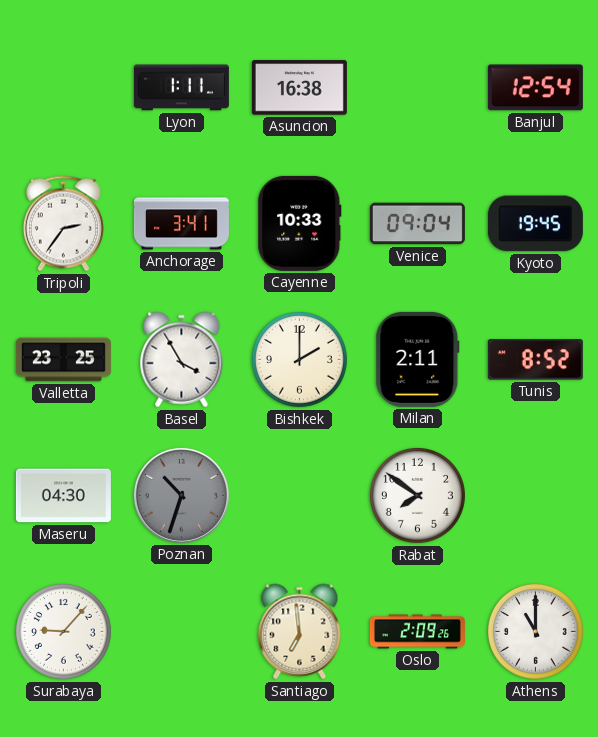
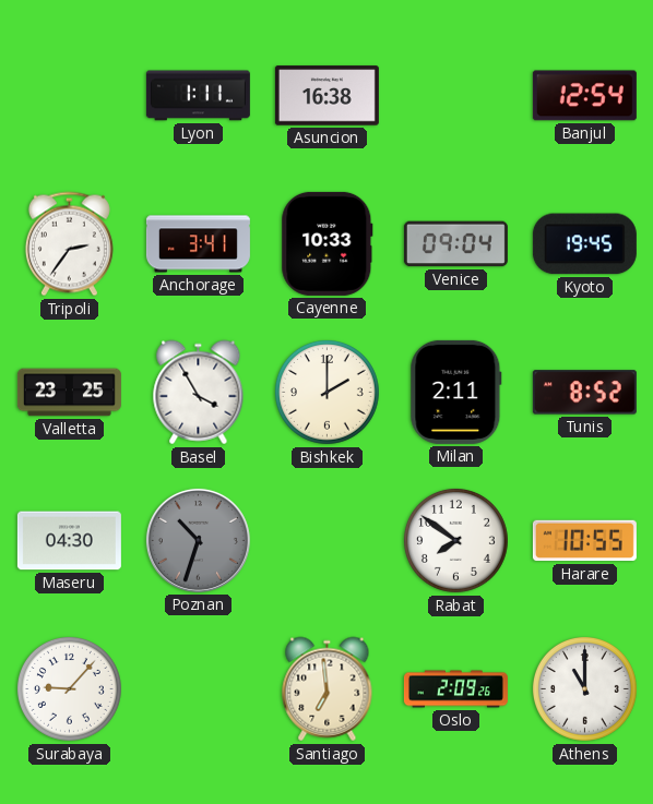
Harare: none -> 10:55 (584, 541)
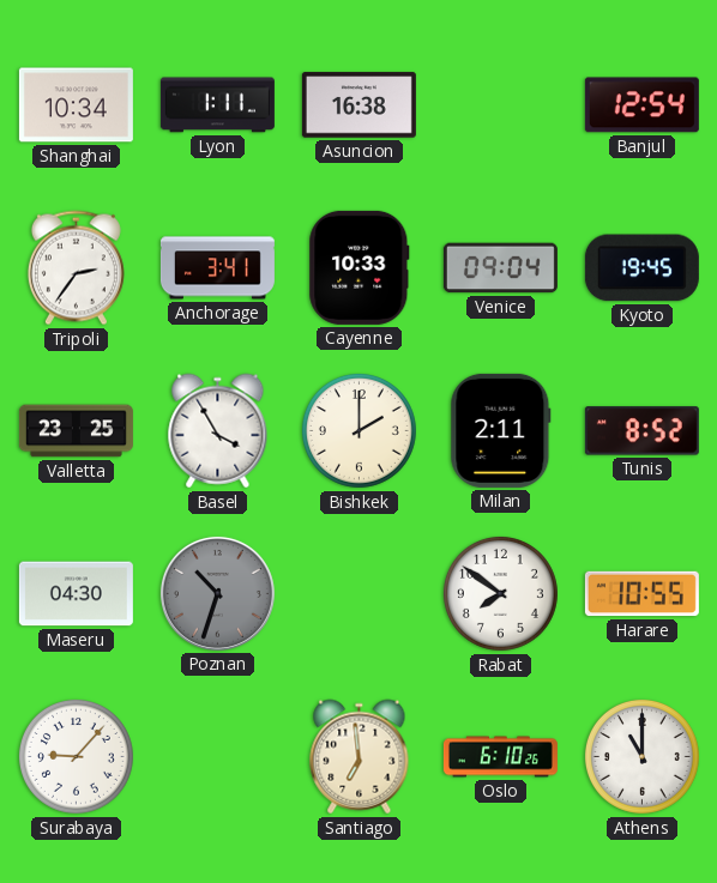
Shanghai: none -> 10:34 (76, 105)
Oslo: 2:09 -> 6:10 (500, 757)
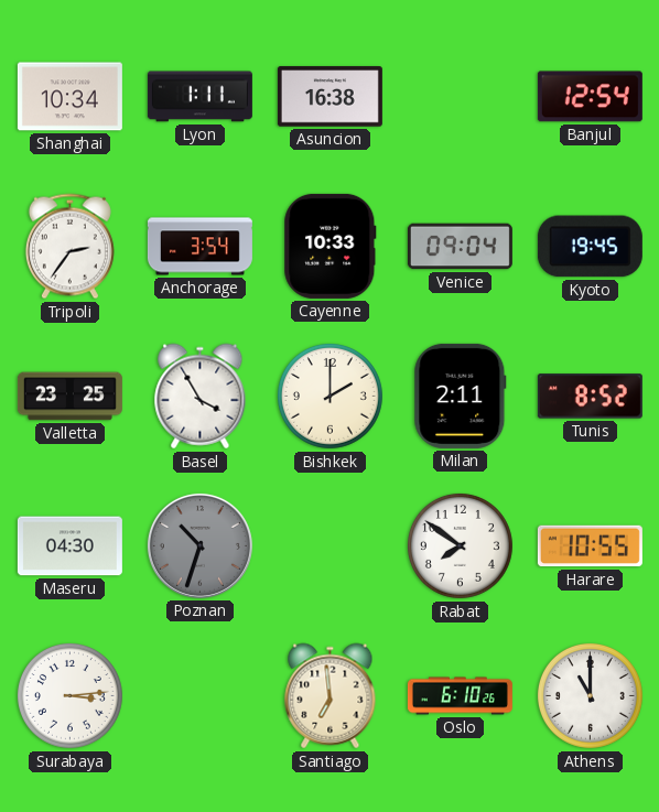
Anchorage: 3:41 -> 3:54 (199, 247)
Surabaya: 9:07 -> 3:14 (69, 695)
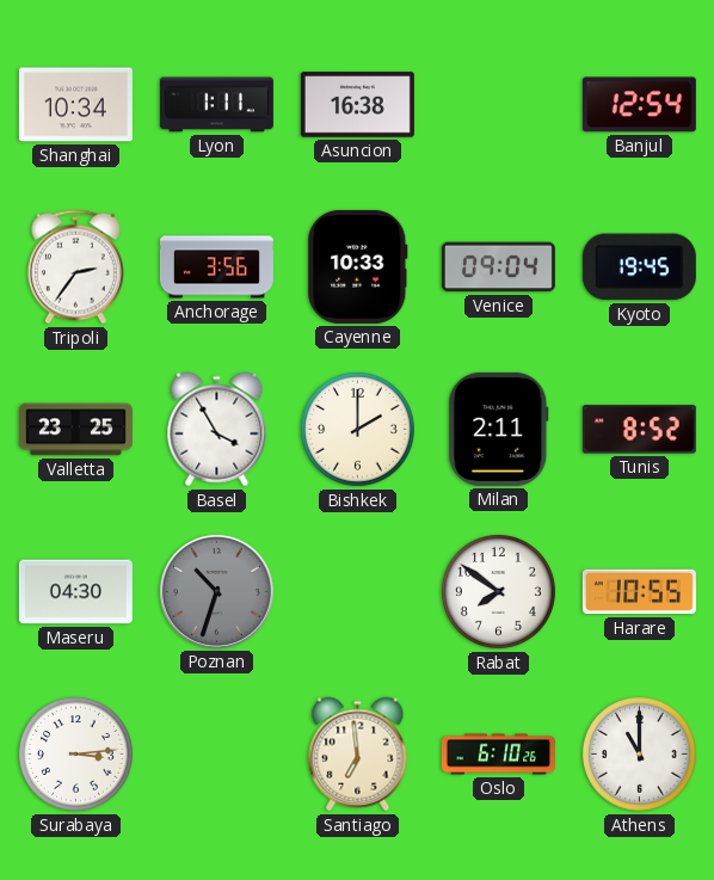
Anchorage: 3:54 -> 3:56 (216, 267)
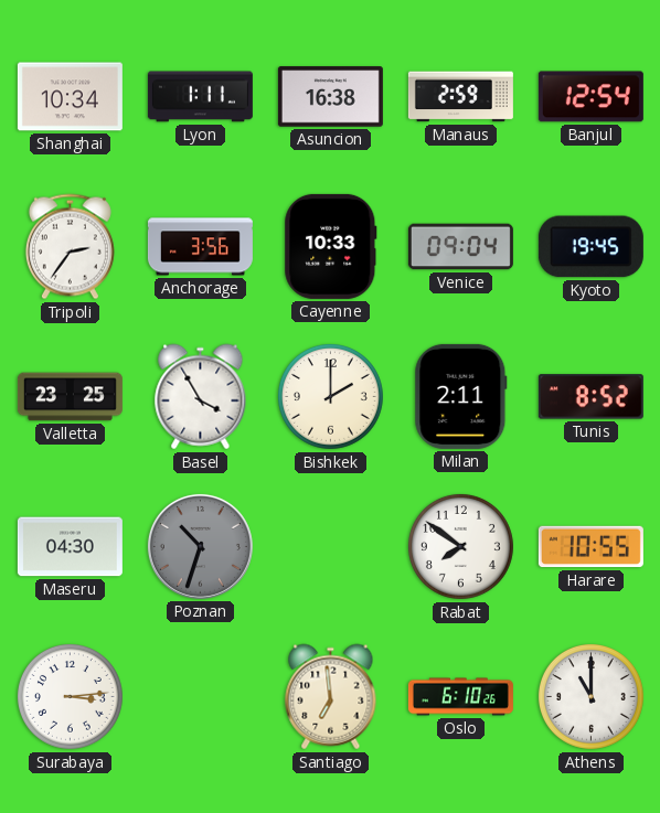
Manaus: none -> 2:59 (460, 97)
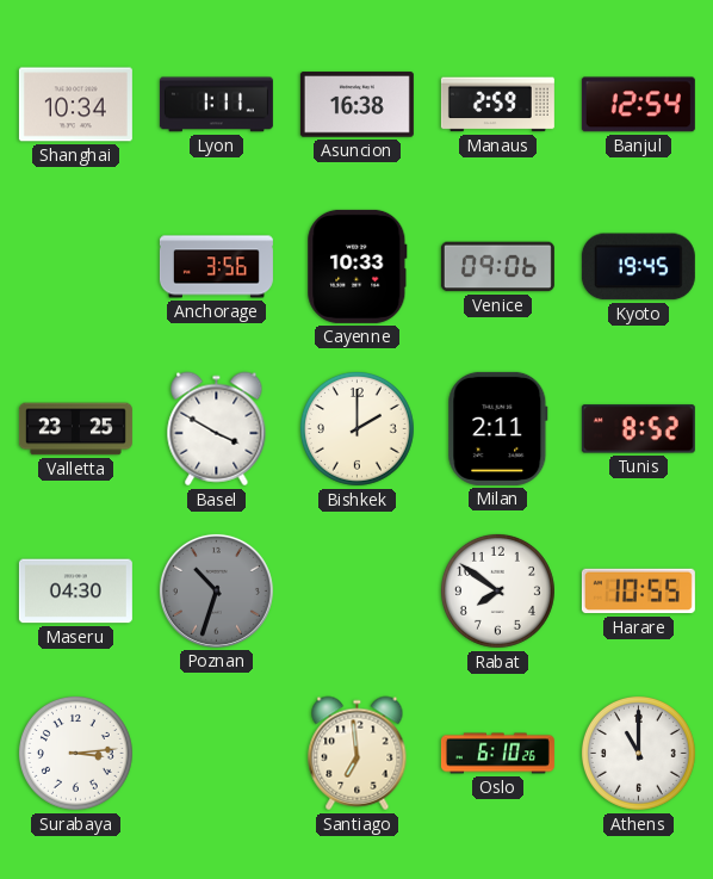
Tripoli: 2:36 -> none (70, 247)
Venice: 09:04 -> 09:06 (497, 267)
Basel: 3:55 -> 3:50 (217, 429)
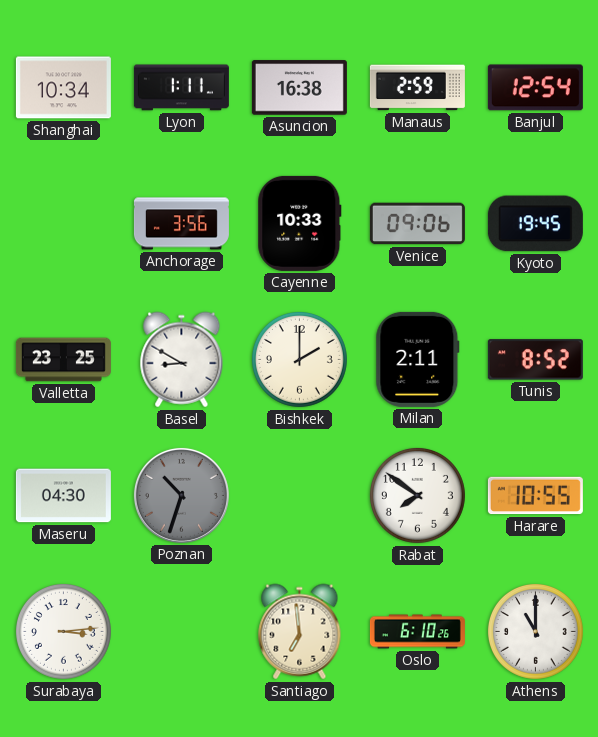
Basel: 3:50 -> 8:50 (182, 360)
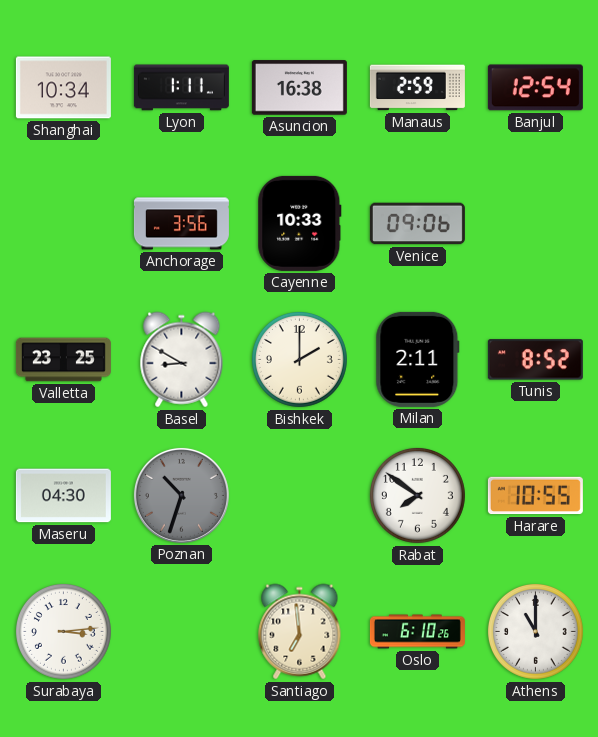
Kyoto: 19:45 -> none (535, 224)
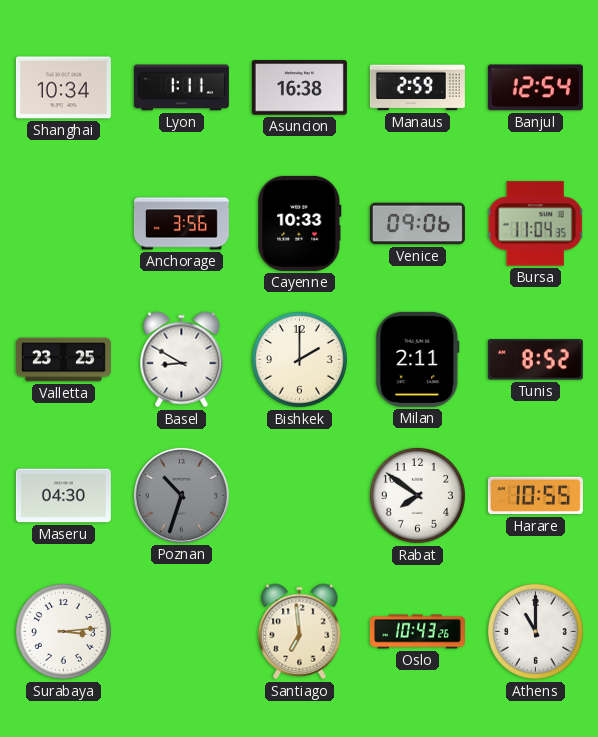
Bursa: none -> 11:04 (536, 224)
Oslo: 6:10 -> 10:43 (417, 632)
